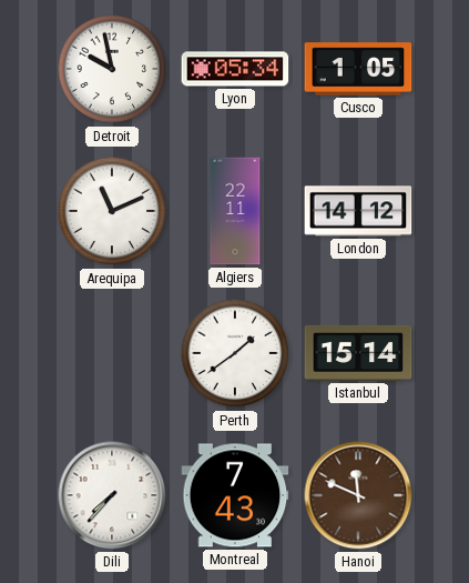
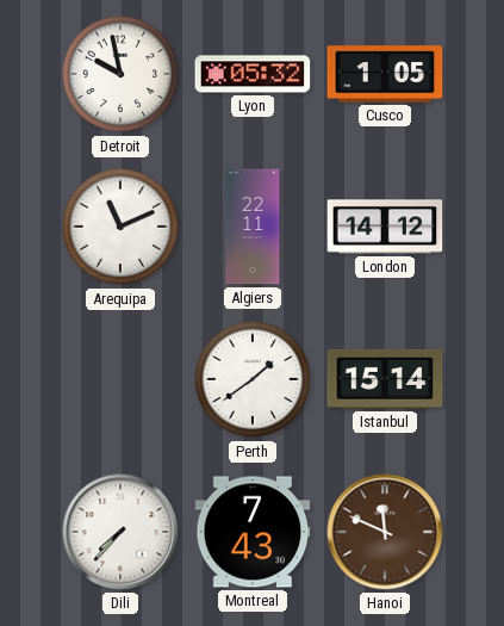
Lyon: 05:34 -> 05:32 (253, 74)
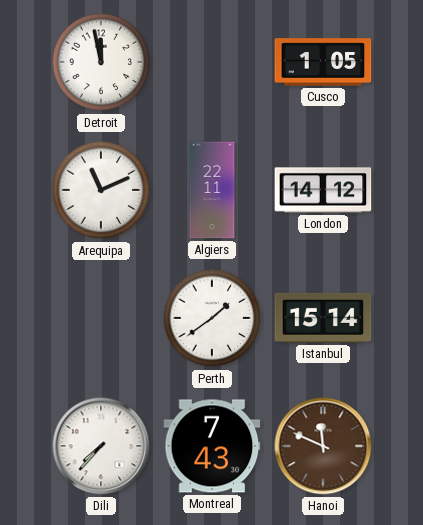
Detroit: 9:58 -> 11:58 (101, 62)
Lyon: 05:32 -> none (253, 74)
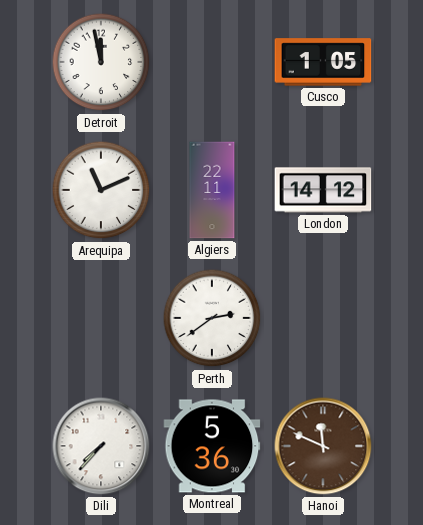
Perth: 1:39 -> 2:39 (212, 318)
Istanbul: 15:14 -> none (323, 318)
Montreal: 7:43 -> 5:36 (212, 446)
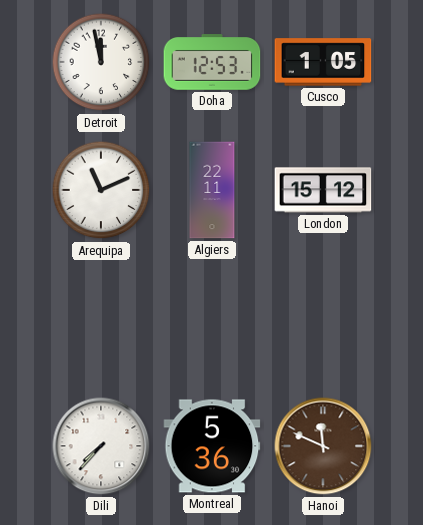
Doha: none -> 12:53 (212, 62)
London: 14:12 -> 15:12 (323, 190)
Perth: 2:39 -> none (212, 318)
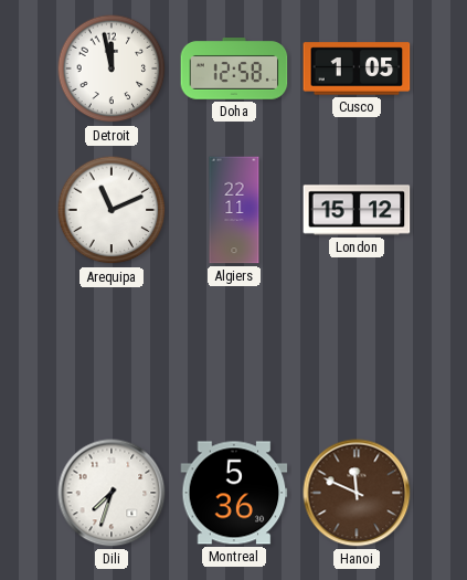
Doha: 12:53 -> 12:58 (234, 68)
Dili: 7:37 -> 7:33 (112, 493)
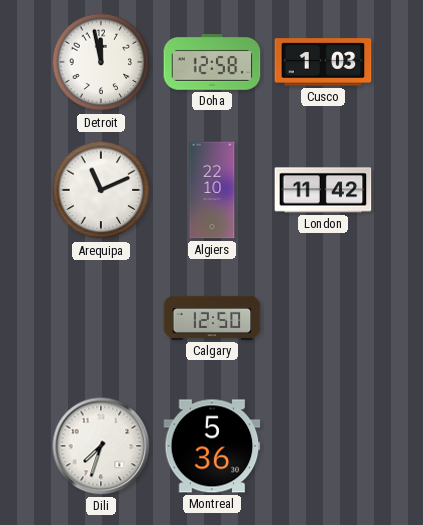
Cusco: 1:05 -> 1:03 (323, 62)
Algiers: 22:11 -> 22:10 (212, 190)
London: 15:12 -> 11:42 (323, 190)
Calgary: none -> 12:50 (212, 318)
Hanoi: 11:49 -> none (357, 493)
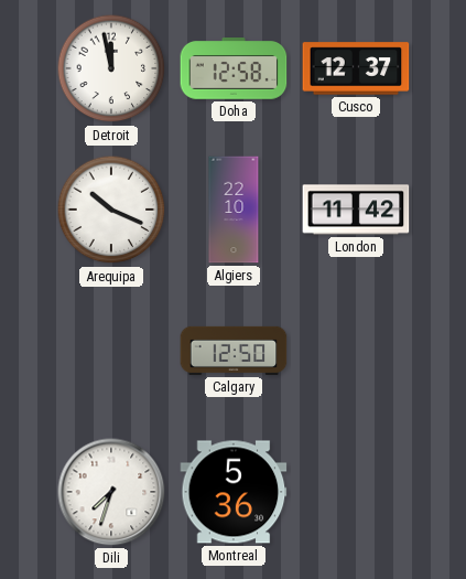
Cusco: 1:03 -> 12:37 (356, 68)
Arequipa: 11:11 -> 10:19 (111, 210)
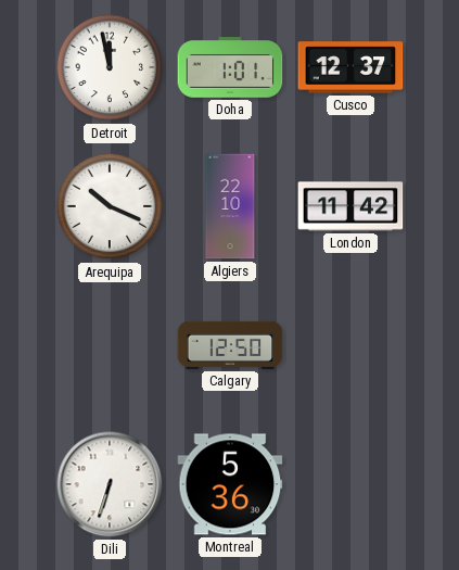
Doha: 12:58 -> 1:01 (230, 67)
Dili: 7:33 -> 6:33 (110, 484)
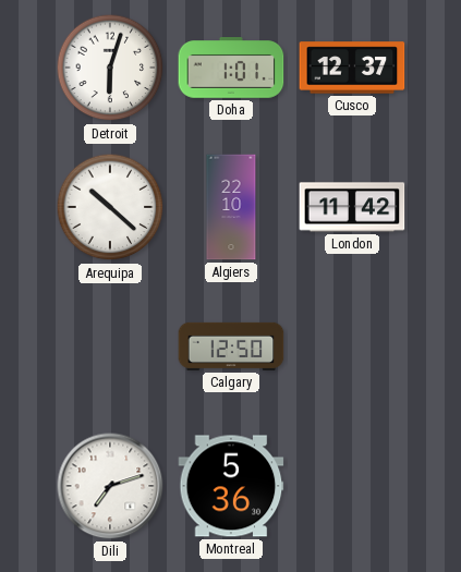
Detroit: 11:58 -> 6:03 (110, 68)
Arequipa: 10:19 -> 10:22 (110, 207)
Dili: 6:33 -> 7:12 (110, 486)
